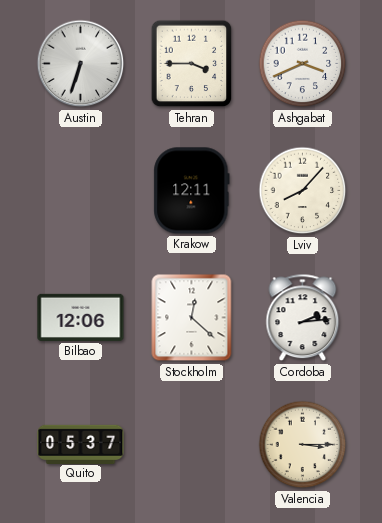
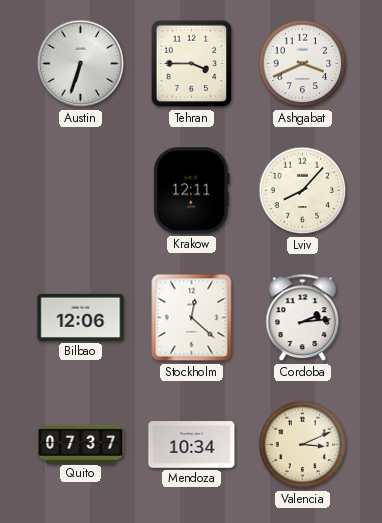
Quito: 05:37 -> 07:37 (81, 444)
Mendoza: none -> 10:34 (192, 445)
Valencia: 3:15 -> 3:11 (303, 445)
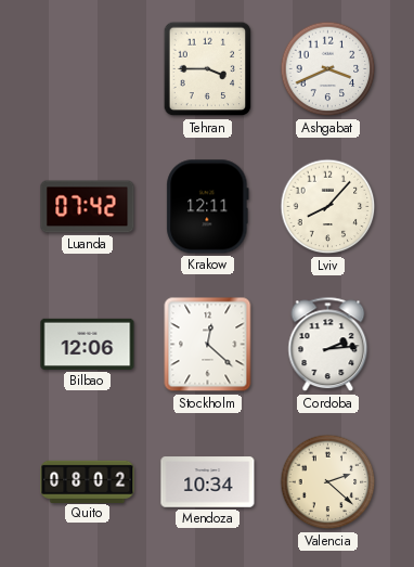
Austin: 6:33 -> none (81, 64)
Luanda: none -> 07:42 (88, 207)
Quito: 07:37 -> 08:02 (88, 481)
Valencia: 3:11 -> 2:22 (328, 482)
